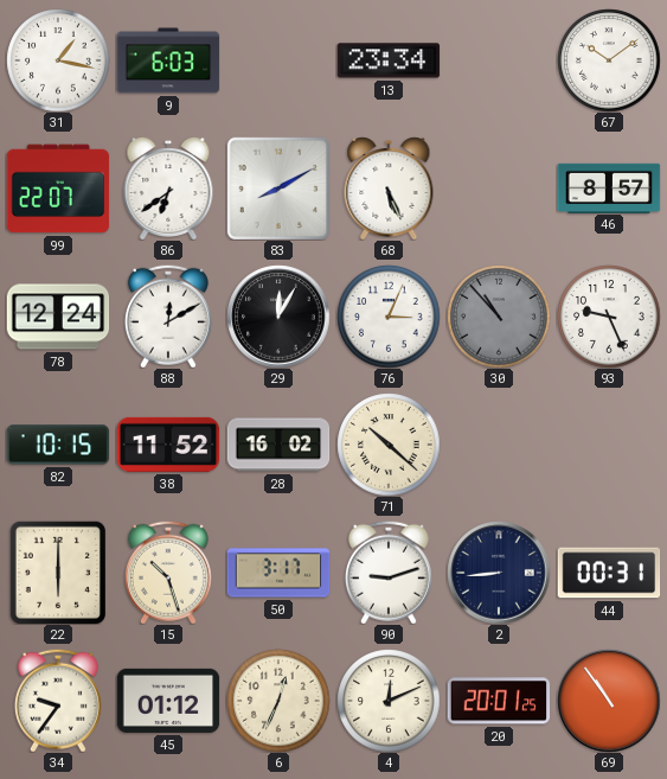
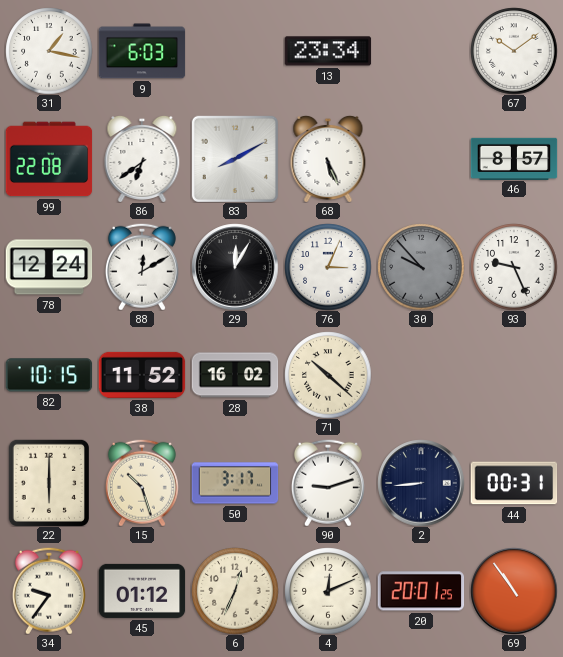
99: 22:07 -> 22:08 (49, 159)
30: 10:53 -> 9:53 (421, 267)
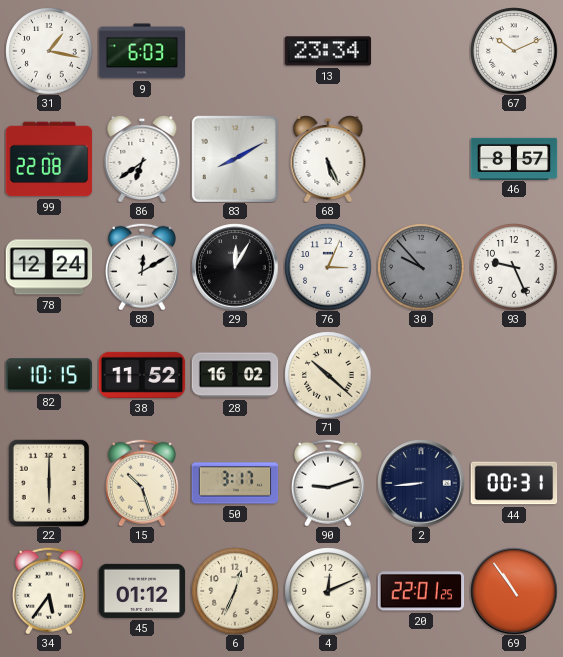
67: 10:09 -> 10:11 (514, 51)
34: 9:36 -> 5:36 (49, 591)
20: 20:01 -> 22:01 (421, 591)
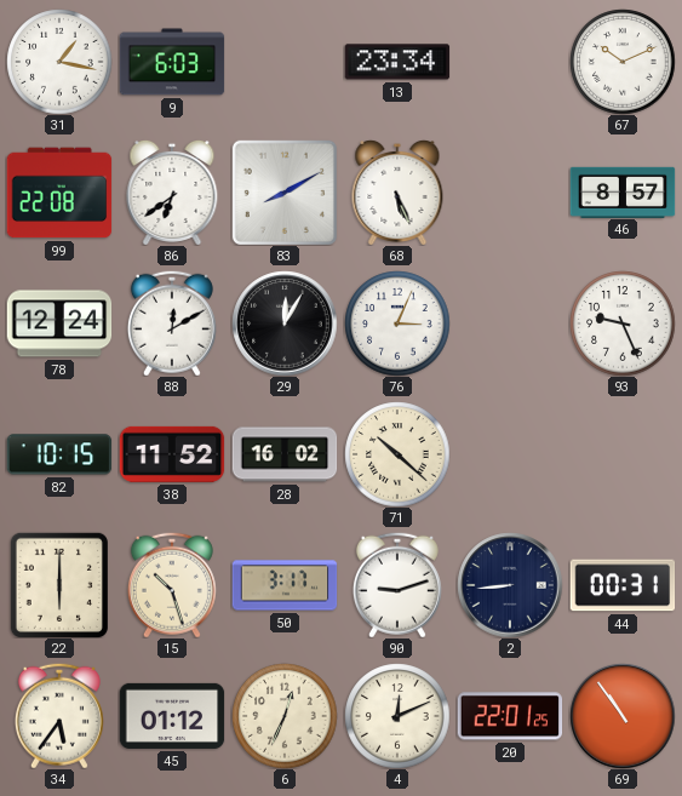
30: 9:53 -> none (421, 267)
